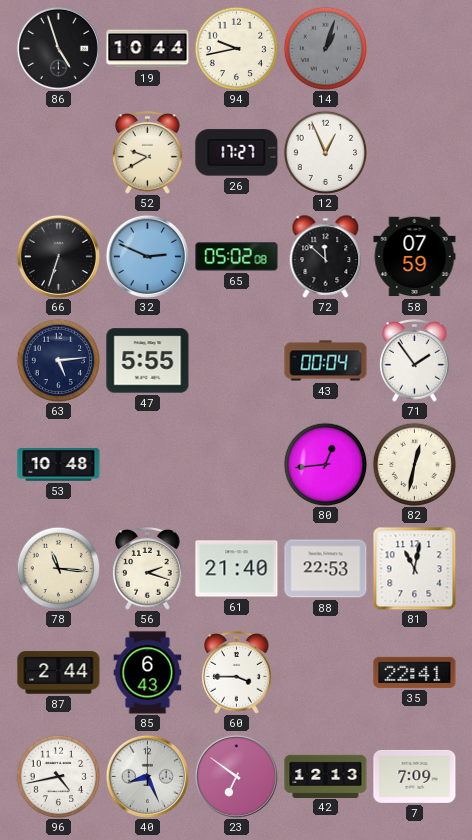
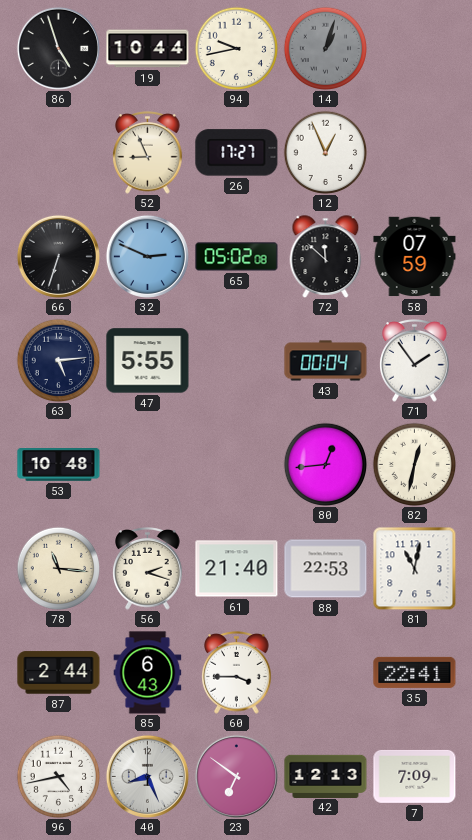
52: 9:40 -> 8:56 (148, 153)
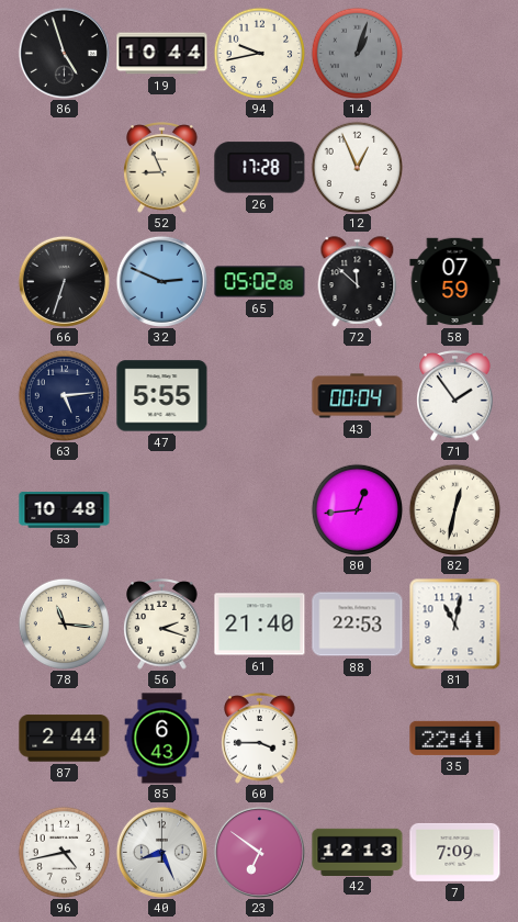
26: 17:27 -> 17:28 (260, 168)
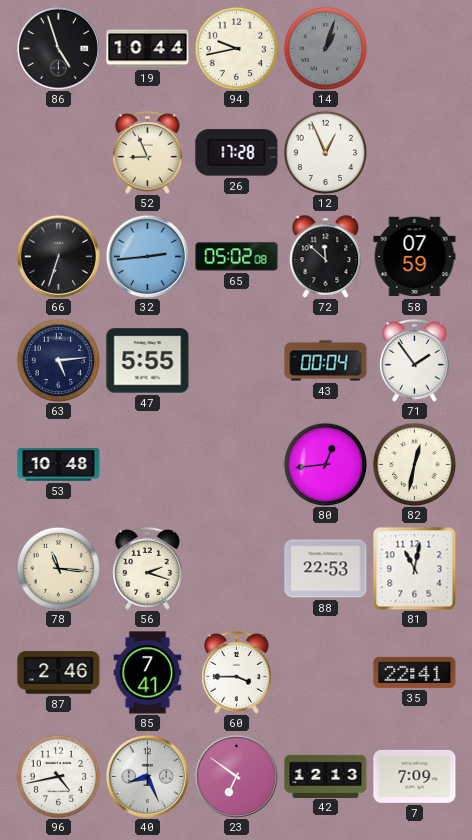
32: 2:49 -> 2:44 (147, 256)
61: 21:40 -> none (260, 625)
87: 2:44 -> 2:46 (59, 673)
85: 6:43 -> 7:41 (148, 673)
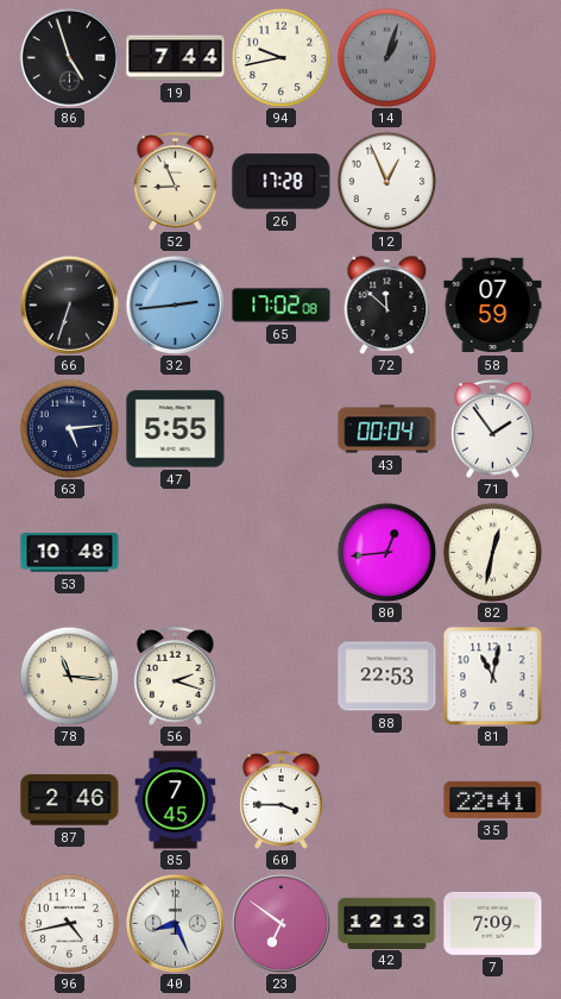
19: 10:44 -> 7:44 (176, 58)
65: 05:02 -> 17:02 (282, 306)
85: 7:41 -> 7:45 (176, 800)
